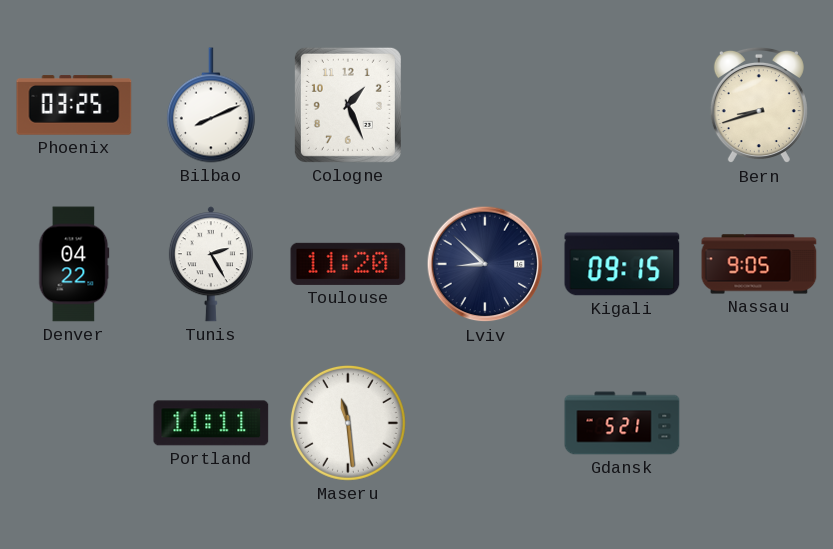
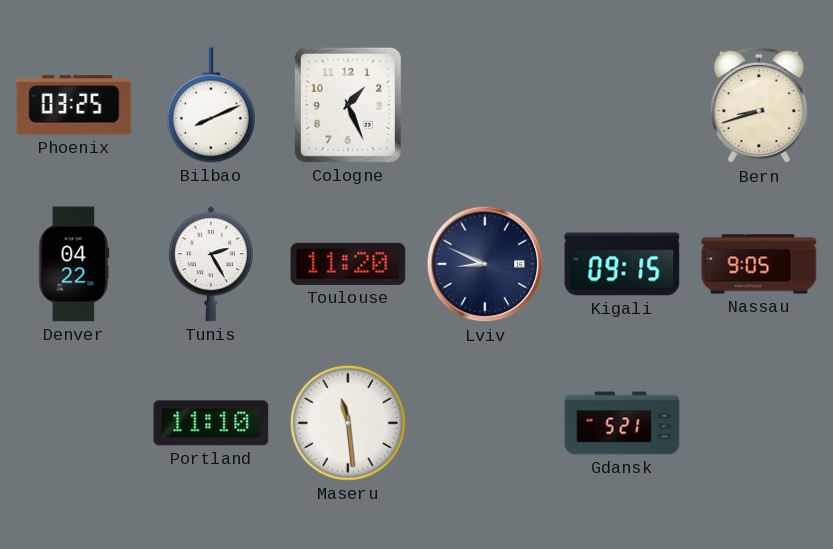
Lviv: 8:52 -> 8:49 (485, 264)
Portland: 11:11 -> 11:10 (211, 423)
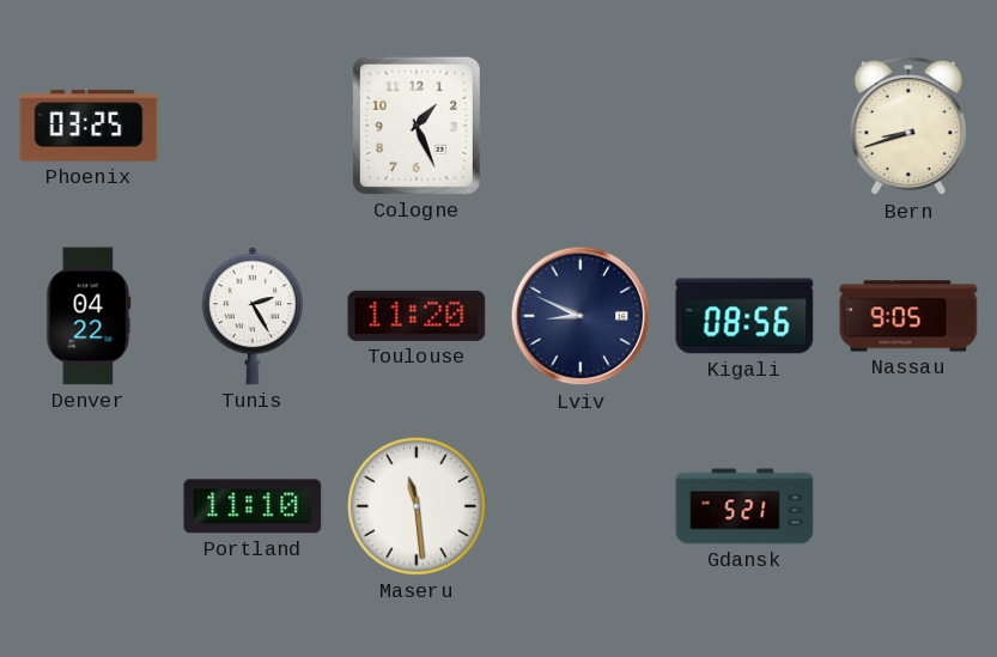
Bilbao: 8:11 -> none (211, 105)
Kigali: 09:15 -> 08:56 (744, 316)
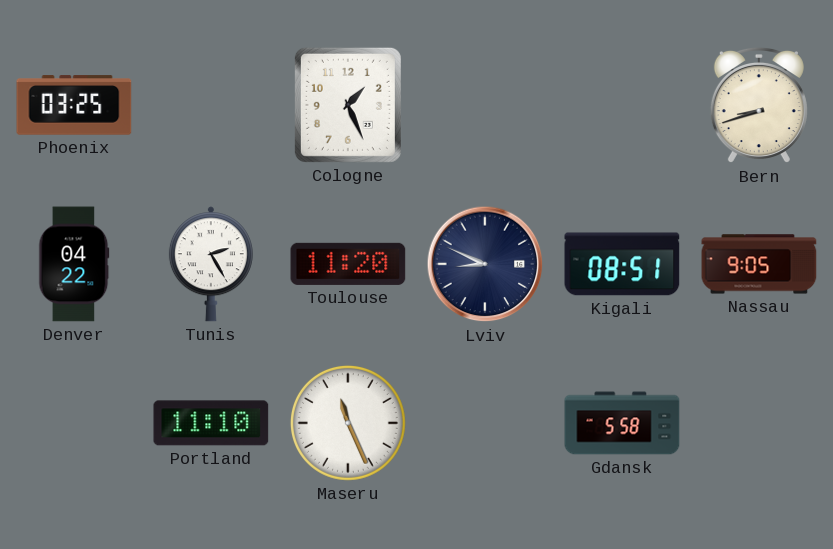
Kigali: 08:56 -> 08:51 (622, 264)
Maseru: 11:29 -> 11:26 (348, 423)
Gdansk: 5:21 -> 5:58 (622, 423)
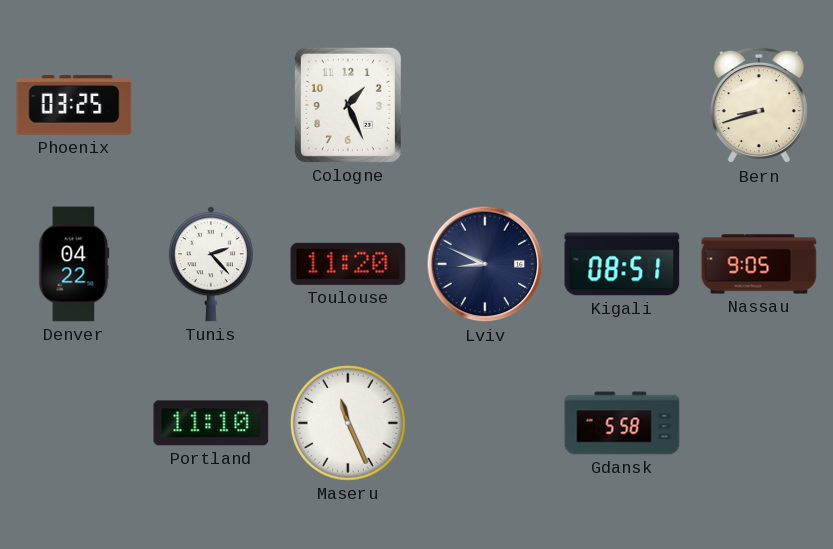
Tunis: 2:25 -> 2:23 (211, 264)
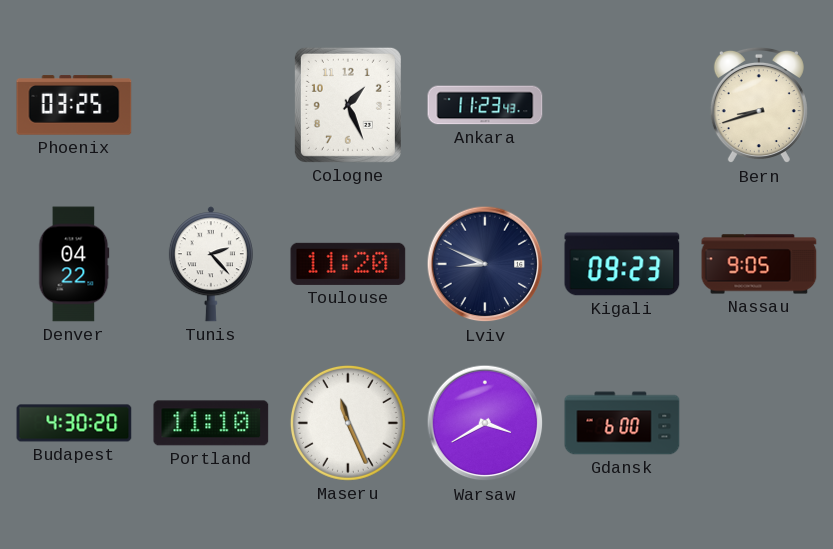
Ankara: none -> 11:23 (485, 105)
Kigali: 08:51 -> 09:23 (622, 264)
Budapest: none -> 4:30 (74, 423)
Warsaw: none -> 3:40 (485, 423)
Gdansk: 5:58 -> 6:00 (622, 423)
